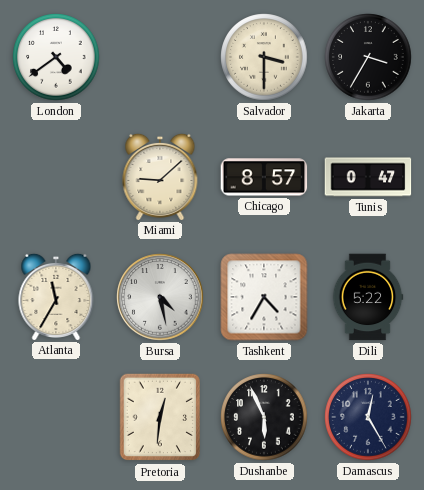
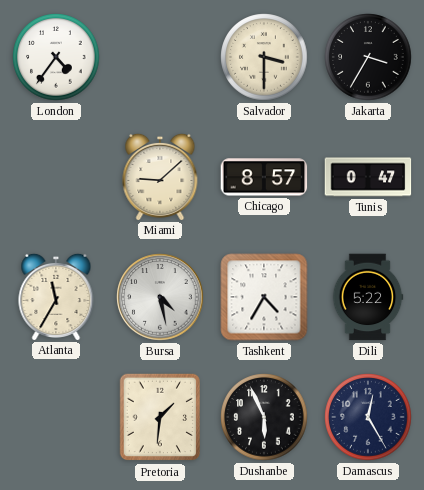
London: 4:39 -> 4:36 (56, 57)
Pretoria: 12:31 -> 1:31 (159, 417)
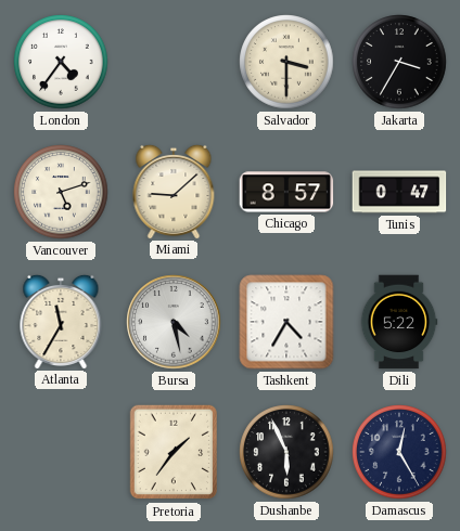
Vancouver: none -> 5:12 (61, 192)
Pretoria: 1:31 -> 1:36 (173, 452)
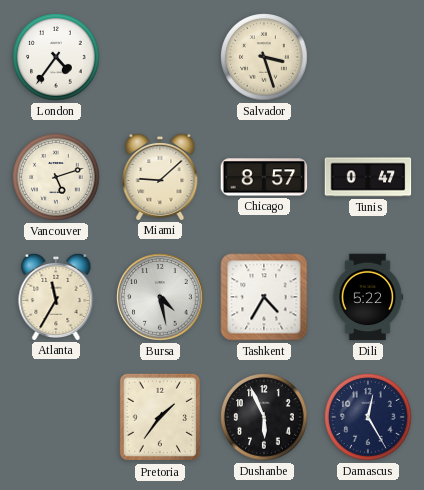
Salvador: 3:30 -> 3:27 (264, 57)
Jakarta: 3:35 -> none (399, 62)
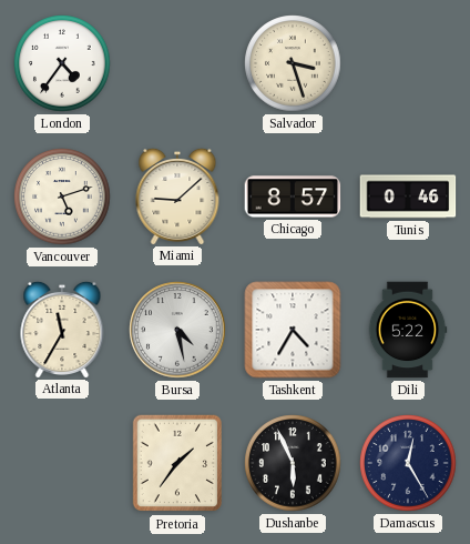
Tunis: 0:47 -> 0:46 (408, 197)
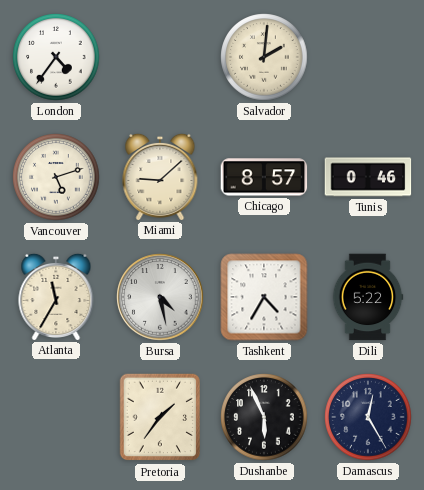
Salvador: 3:27 -> 2:01 (264, 57)
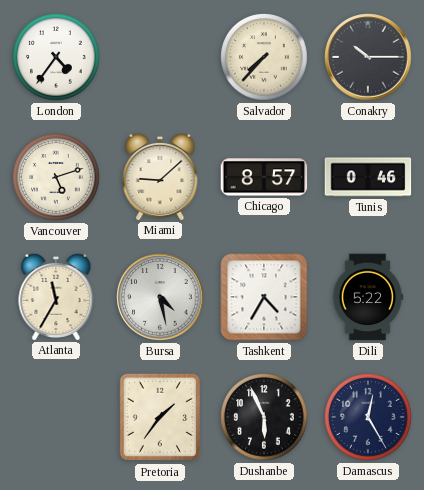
Salvador: 2:01 -> 7:37 (264, 57)
Conakry: none -> 10:15 (368, 57)
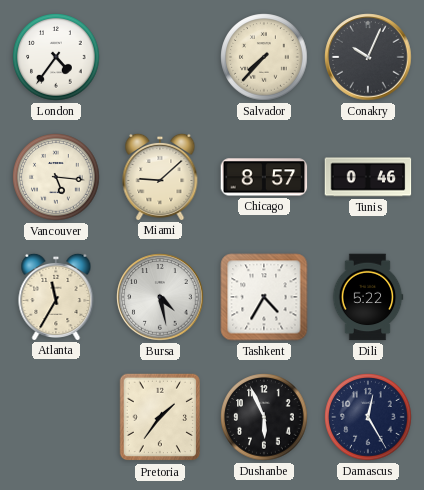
Conakry: 10:15 -> 10:04 (368, 57)
Vancouver: 5:12 -> 5:16 (56, 177)
